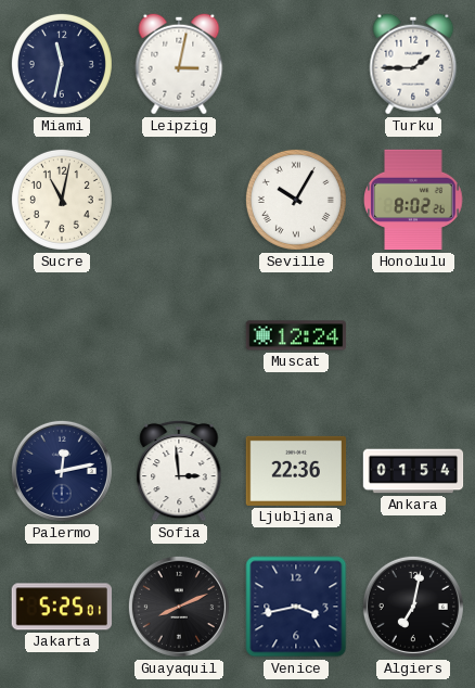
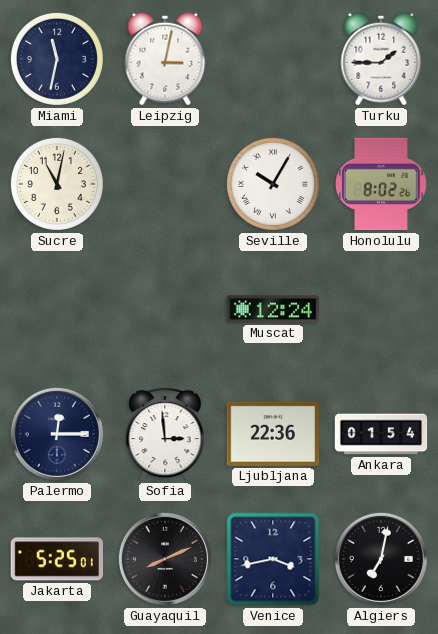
Palermo: 12:13 -> 12:15 (57, 434)
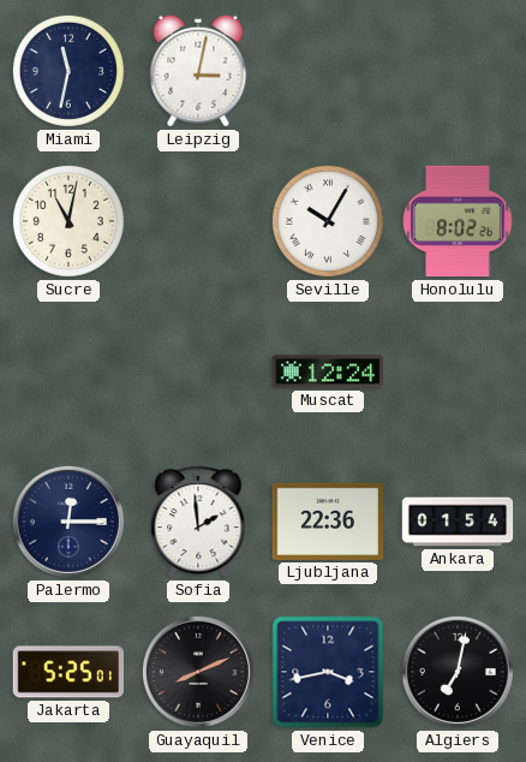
Turku: 1:45 -> none (381, 59)
Sofia: 2:59 -> 1:59 (198, 522)
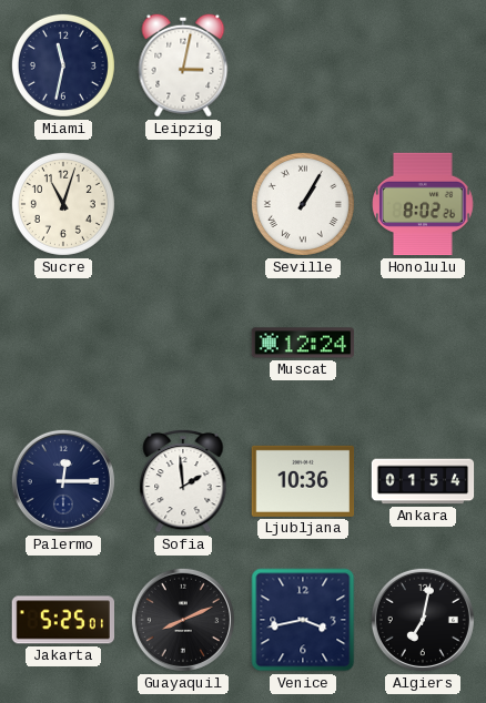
Sucre: 11:02 -> 11:03 (63, 204)
Seville: 10:05 -> 1:05 (303, 204)
Ljubljana: 22:36 -> 10:36 (303, 481)
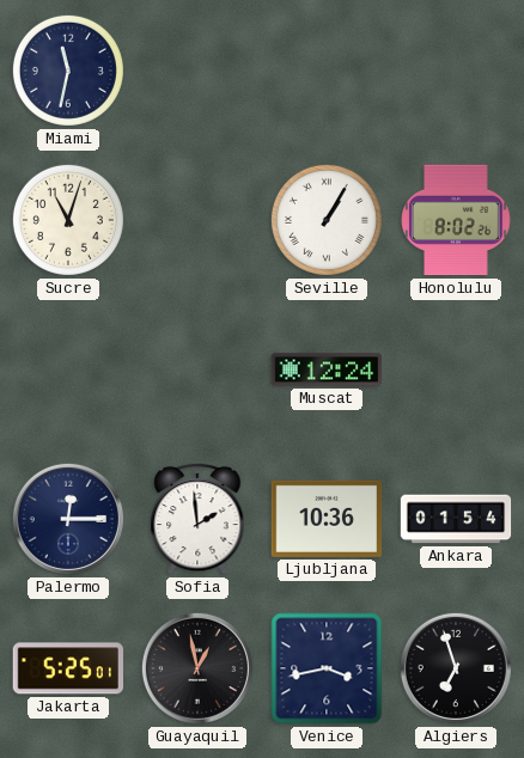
Leipzig: 3:02 -> none (183, 65)
Guayaquil: 8:11 -> 12:58 (197, 668)
Algiers: 7:02 -> 6:57 (456, 668)
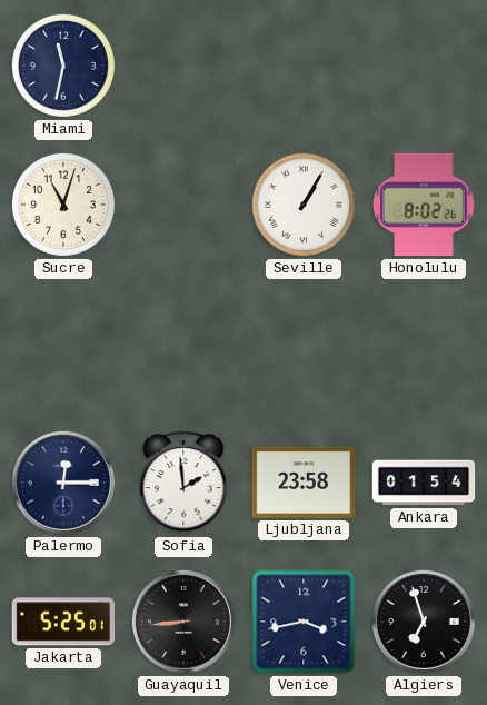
Muscat: 12:24 -> none (327, 369)
Ljubljana: 10:36 -> 23:58 (304, 483)
Guayaquil: 12:58 -> 8:44 (183, 622)
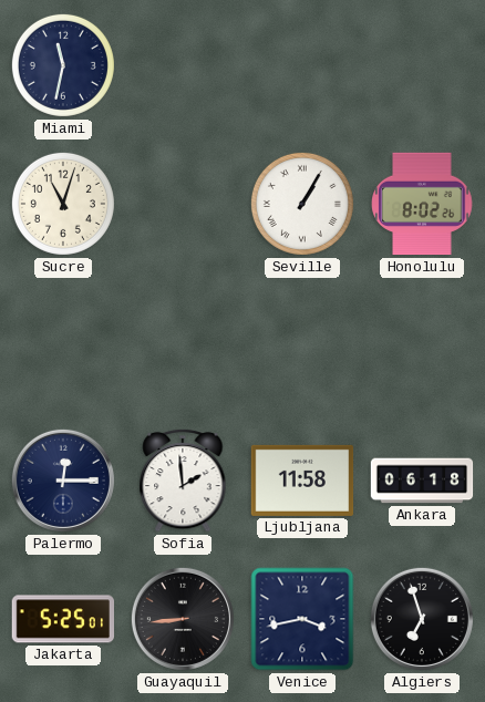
Ljubljana: 23:58 -> 11:58 (302, 481)
Ankara: 01:54 -> 06:18 (422, 481)
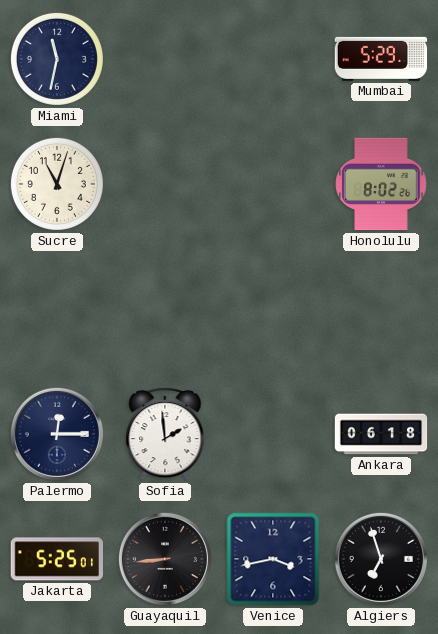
Mumbai: none -> 5:29 (381, 59)
Seville: 1:05 -> none (302, 204)
Ljubljana: 11:58 -> none (302, 481)
